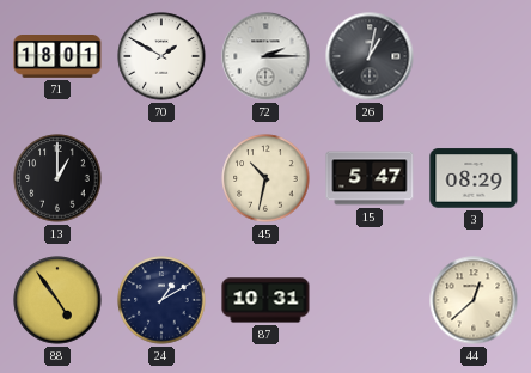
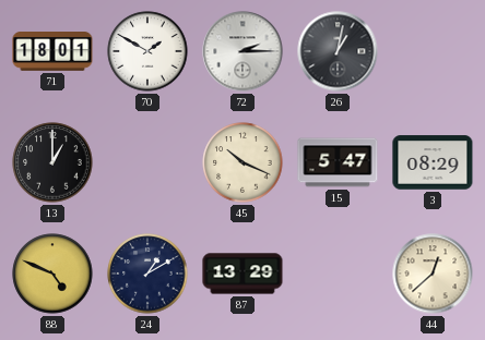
45: 10:32 -> 10:19 (242, 162)
88: 4:54 -> 4:49 (52, 274)
87: 10:31 -> 13:29 (242, 274)
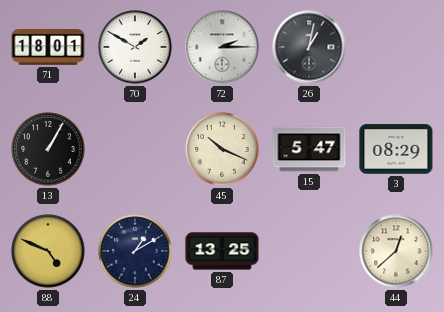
13: 1:00 -> 1:05 (48, 149)
87: 13:29 -> 13:25 (222, 251)
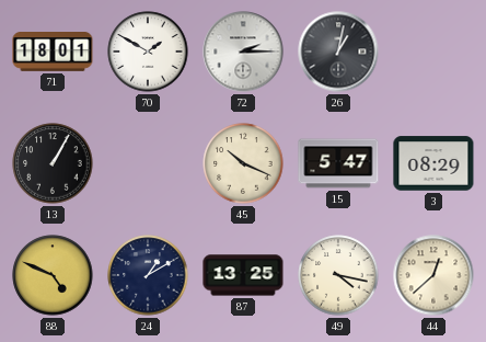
49: none -> 4:17 (338, 275)
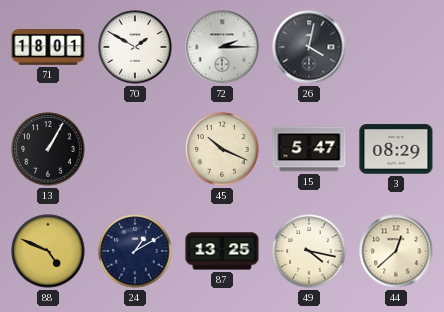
26: 1:02 -> 4:02 (309, 47)
